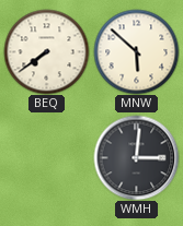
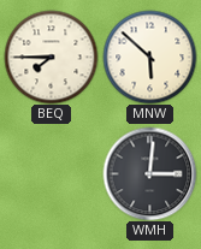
BEQ: 7:39 -> 7:45 (51, 57)
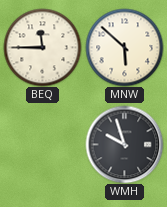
BEQ: 7:45 -> 11:45 (42, 47)
WMH: 3:01 -> 9:57 (124, 144)
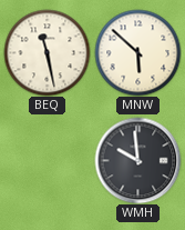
BEQ: 11:45 -> 11:28 (47, 52)
WMH: 9:57 -> 9:59 (137, 160)
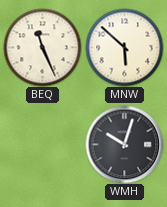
BEQ: 11:28 -> 11:26 (42, 47)
WMH: 9:59 -> 10:03 (124, 144)
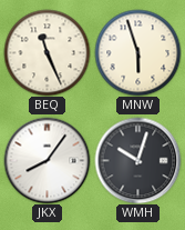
MNW: 5:52 -> 5:57 (137, 52)
JKX: none -> 8:06 (47, 160)
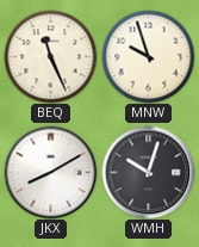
MNW: 5:57 -> 9:57 (148, 56)
JKX: 8:06 -> 8:10 (50, 172)
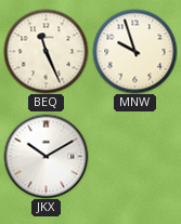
JKX: 8:10 -> 10:10 (46, 156)
WMH: 10:03 -> none (148, 172)
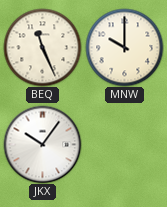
MNW: 9:57 -> 10:00 (124, 47)
JKX: 10:10 -> 10:06 (42, 144)
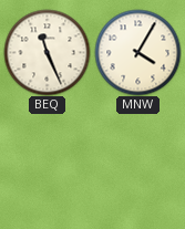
MNW: 10:00 -> 4:05 (137, 52)
JKX: 10:06 -> none (42, 144)
